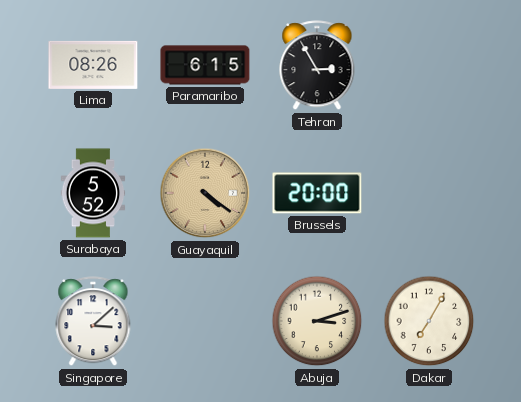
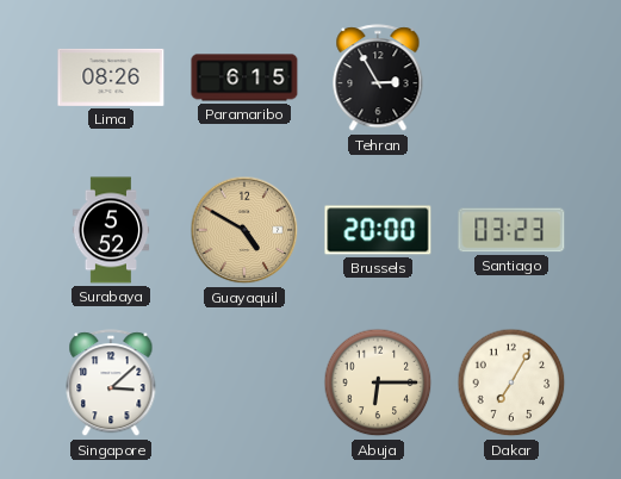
Guayaquil: 4:21 -> 4:50 (244, 230)
Santiago: none -> 03:23 (511, 230)
Abuja: 3:12 -> 6:15 (378, 382)
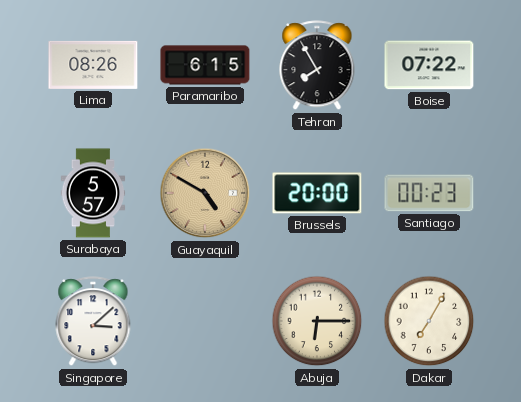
Tehran: 2:55 -> 7:55 (317, 66)
Boise: none -> 07:22 (429, 65)
Surabaya: 5:52 -> 5:57 (93, 193)
Santiago: 03:23 -> 00:23 (429, 193)
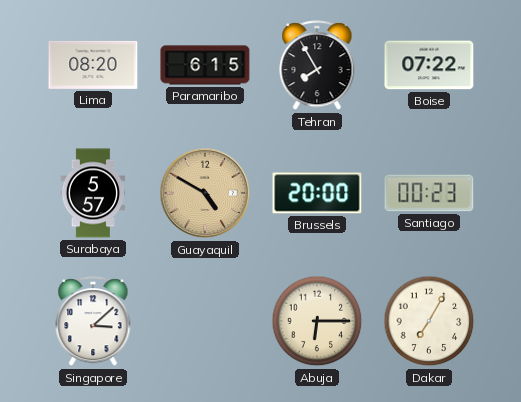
Lima: 08:26 -> 08:20 (93, 65)
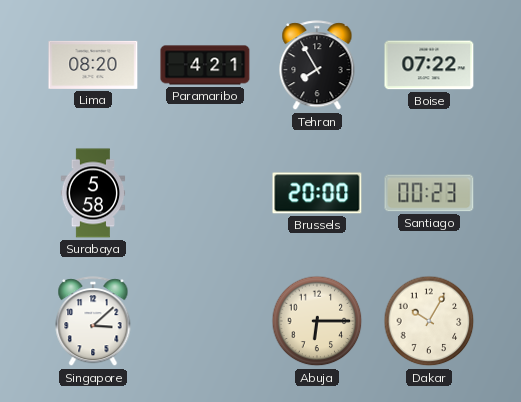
Paramaribo: 6:15 -> 4:21 (205, 65)
Surabaya: 5:57 -> 5:58 (93, 193)
Guayaquil: 4:50 -> none (205, 193)
Dakar: 7:05 -> 10:05 (429, 321)
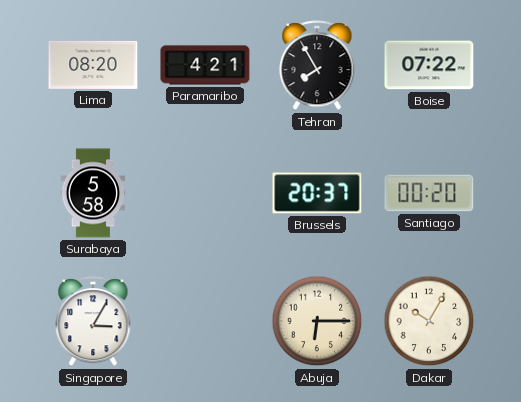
Brussels: 20:00 -> 20:37 (317, 193)
Santiago: 00:23 -> 00:20 (429, 193)
Singapore: 3:08 -> 3:05 (93, 322)
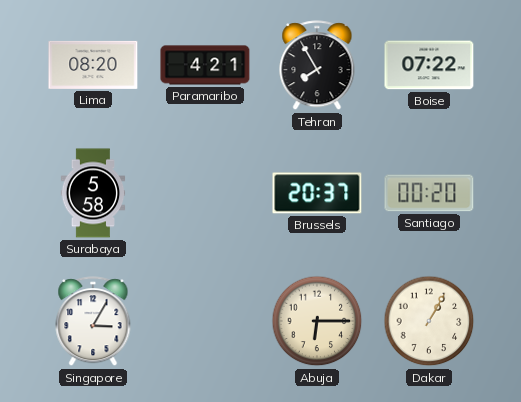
Dakar: 10:05 -> 1:05 (429, 321)
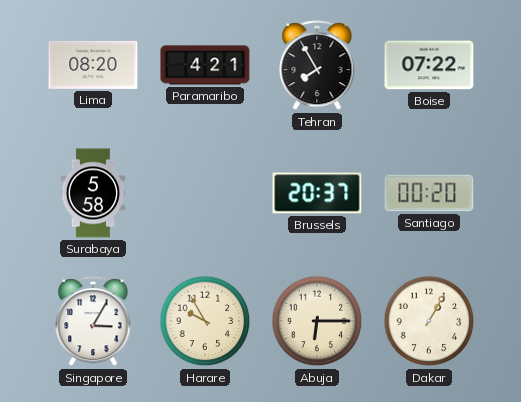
Harare: none -> 9:55 (205, 321)
